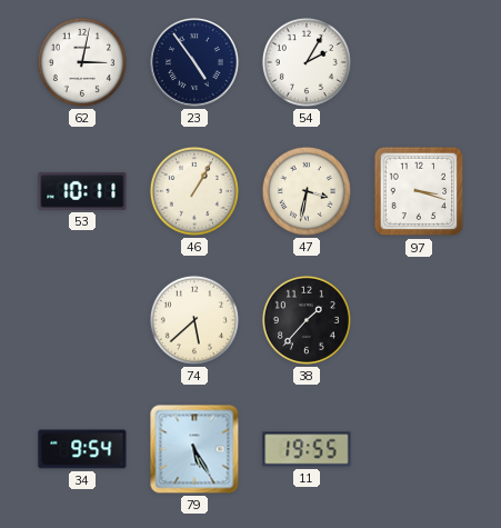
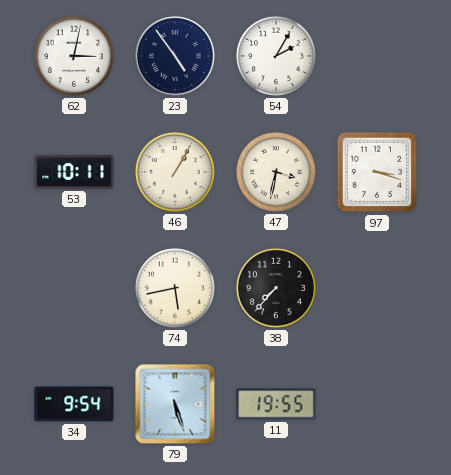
74: 5:38 -> 5:43 (175, 288)
38: 1:37 -> 7:37 (276, 288)
79: 5:25 -> 5:27 (175, 404)
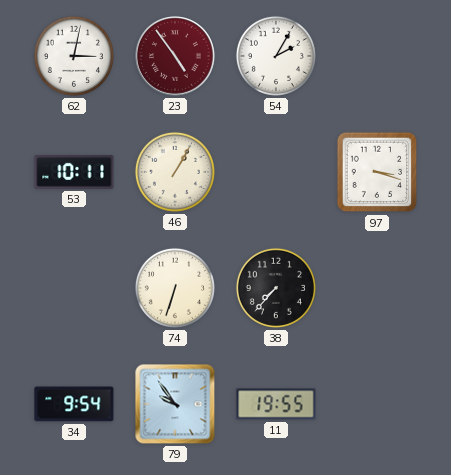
23 dial: navy -> burgundy (176, 57)
47: 3:32 -> none (276, 172)
74: 5:43 -> 6:33 (175, 288)
79: 5:27 -> 9:54 (175, 404)
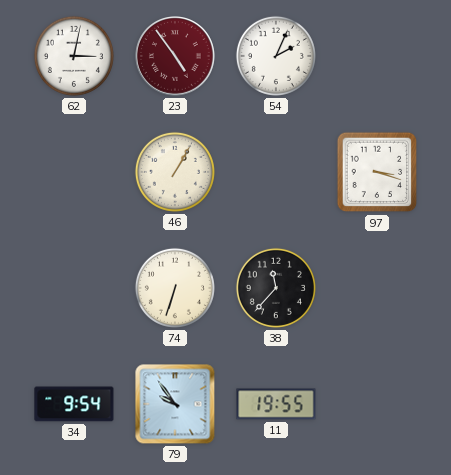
54: 2:05 -> 2:04 (276, 56)
53: 10:11 -> none (74, 172)
38: 7:37 -> 11:37 (276, 288)
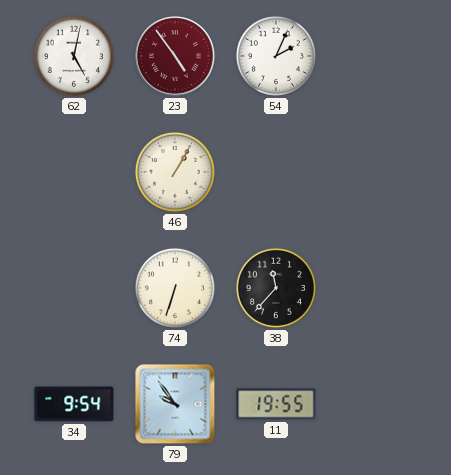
62: 3:02 -> 5:02 (74, 56)
97: 3:18 -> none (377, 172)
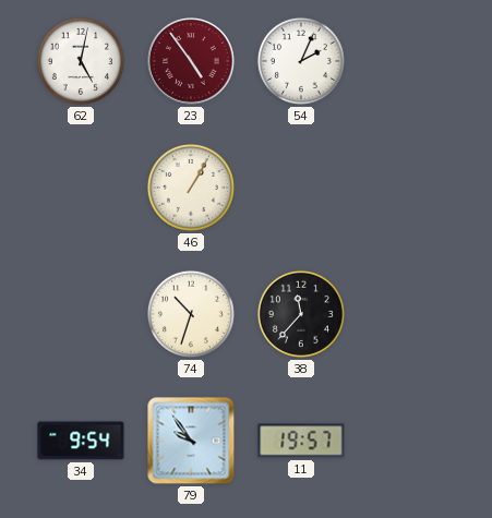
74: 6:33 -> 10:33 (191, 314)
11: 19:55 -> 19:57 (301, 441)
